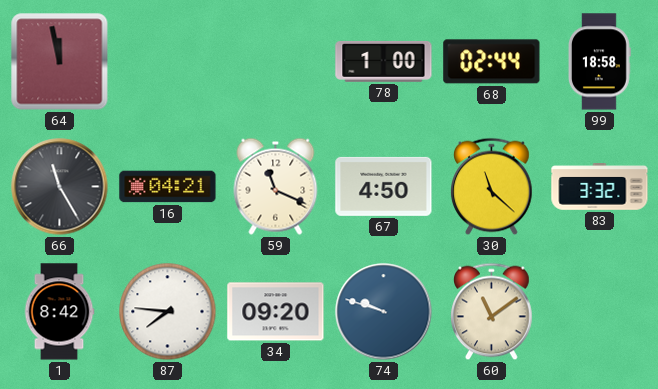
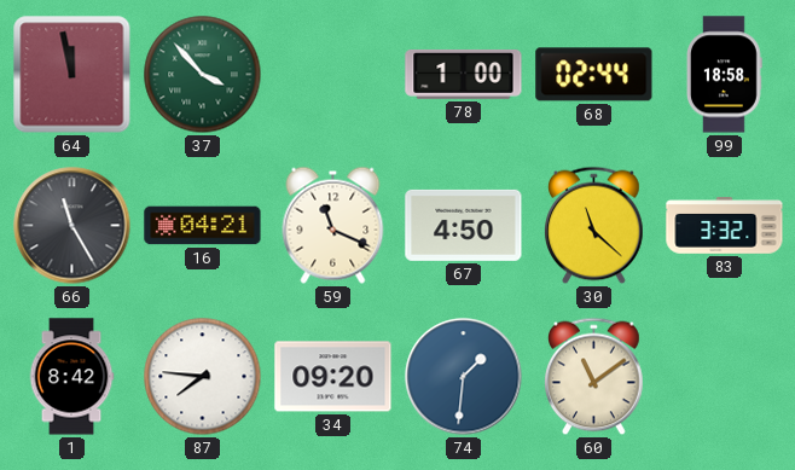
37: none -> 3:53 (203, 75)
74: 9:48 -> 1:31 (464, 377)
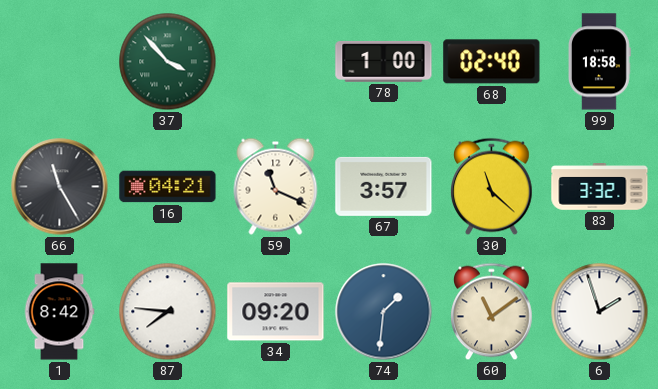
64: 11:58 -> none (72, 75)
68: 02:44 -> 02:40 (492, 62)
67: 4:50 -> 3:57 (384, 186)
6: none -> 1:57 (600, 312)
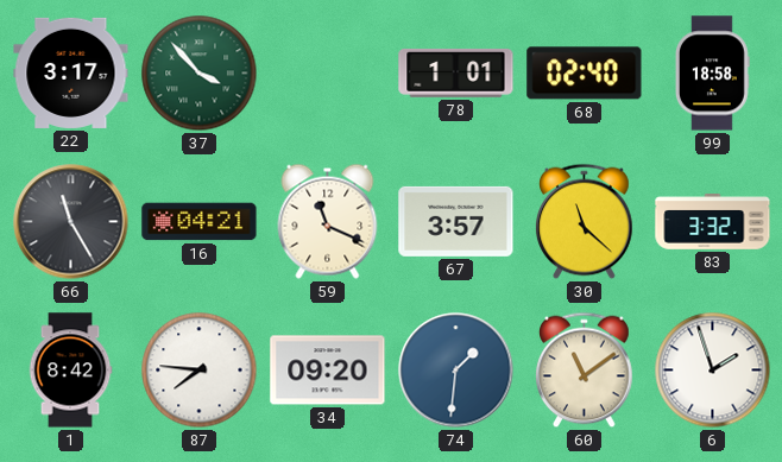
22: none -> 3:17 (71, 72)
78: 1:00 -> 1:01 (456, 72)
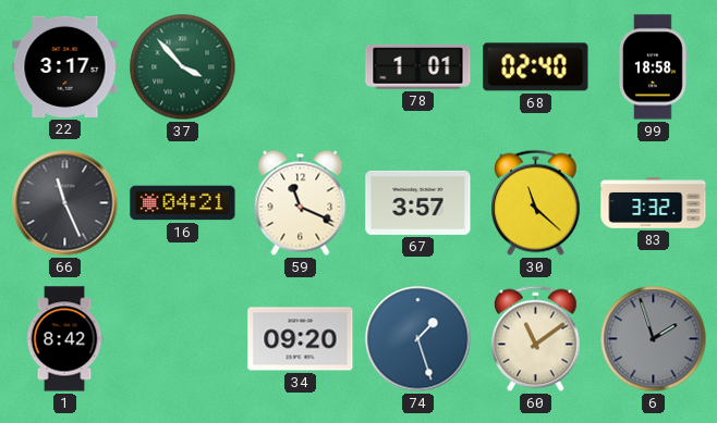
66: 11:25 -> 11:26 (65, 203)
87: 7:46 -> none (200, 371)
74: 1:31 -> 1:27 (418, 339)
6 dial: white -> grey (654, 339)
